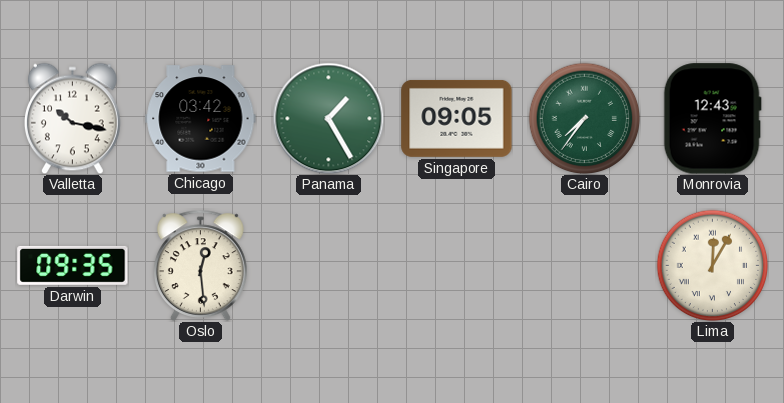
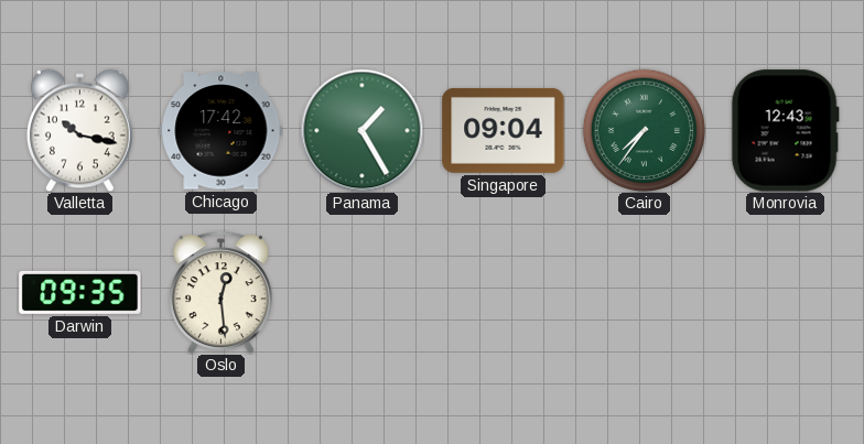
Chicago: 03:42 -> 17:42 (222, 131)
Singapore: 09:05 -> 09:04 (504, 130)
Lima: 12:05 -> none (712, 265)
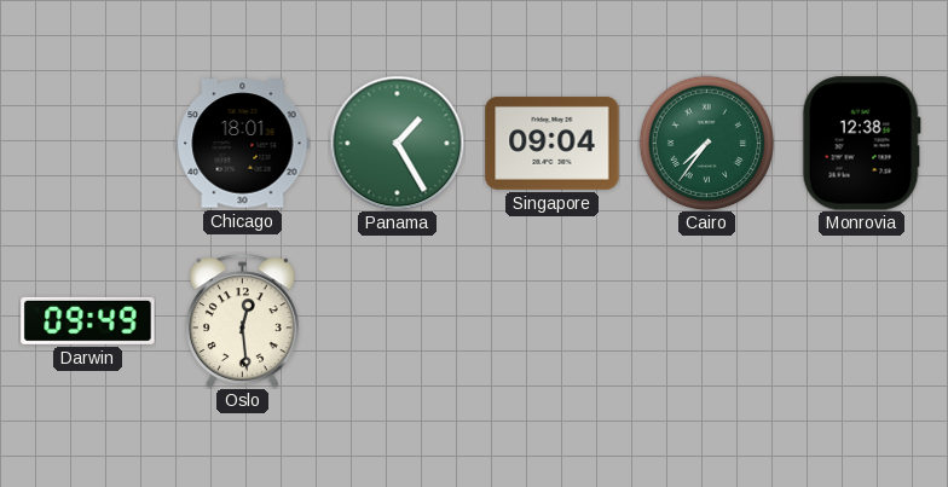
Valletta: 10:17 -> none (80, 130)
Chicago: 17:42 -> 18:01 (243, 144)
Monrovia: 12:43 -> 12:38 (861, 144)
Darwin: 09:35 -> 09:49 (88, 320)
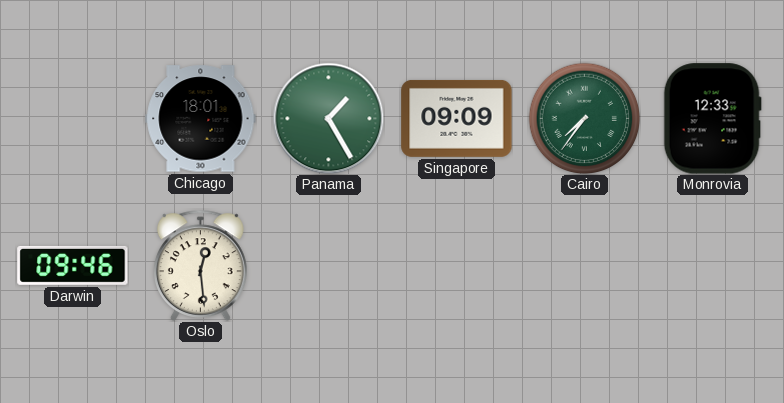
Singapore: 09:04 -> 09:09 (457, 118)
Monrovia: 12:38 -> 12:33 (712, 119)
Darwin: 09:49 -> 09:46 (73, 265)
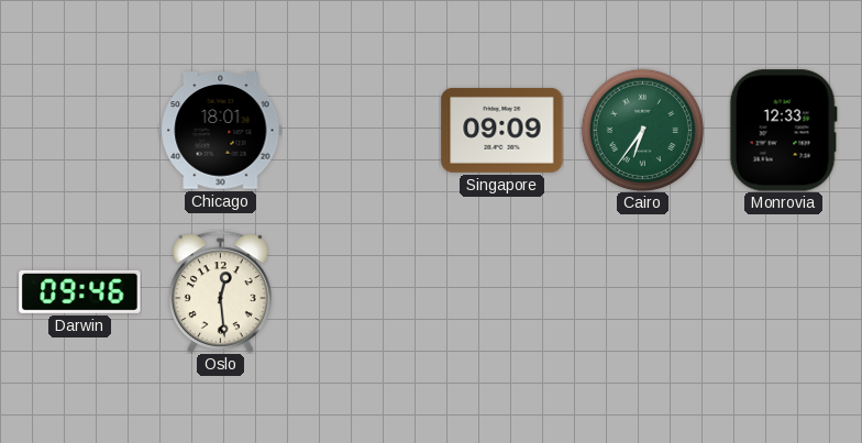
Panama: 1:25 -> none (328, 118)
Cairo: 7:36 -> 6:36 (642, 130)
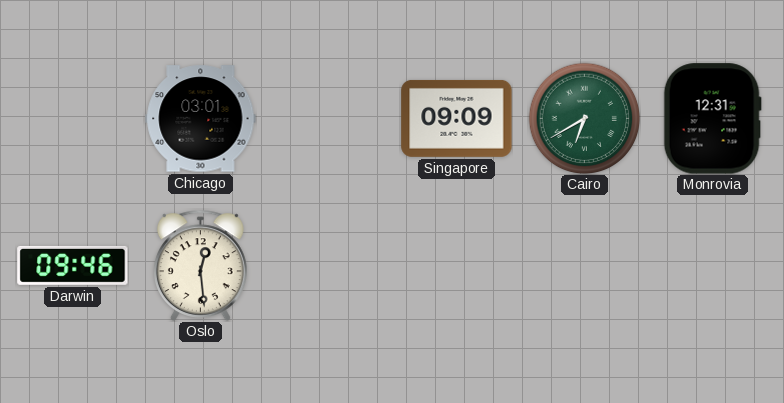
Chicago: 18:01 -> 03:01 (201, 119)
Cairo: 6:36 -> 6:40 (584, 118)
Monrovia: 12:33 -> 12:31 (712, 119)
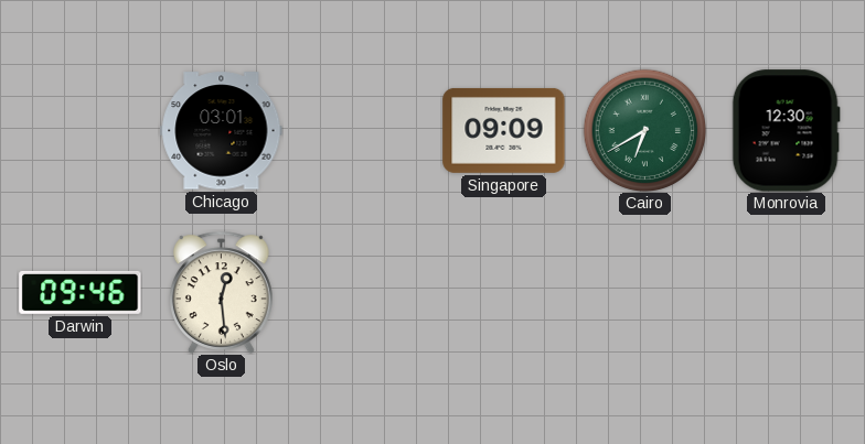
Monrovia: 12:31 -> 12:30 (786, 131)
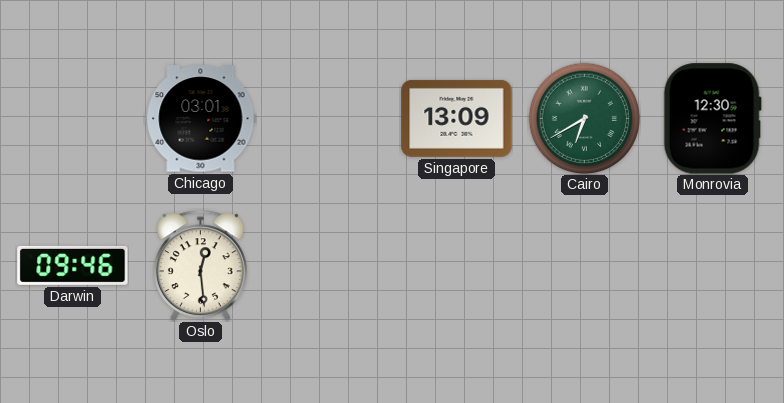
Singapore: 09:09 -> 13:09 (457, 118)
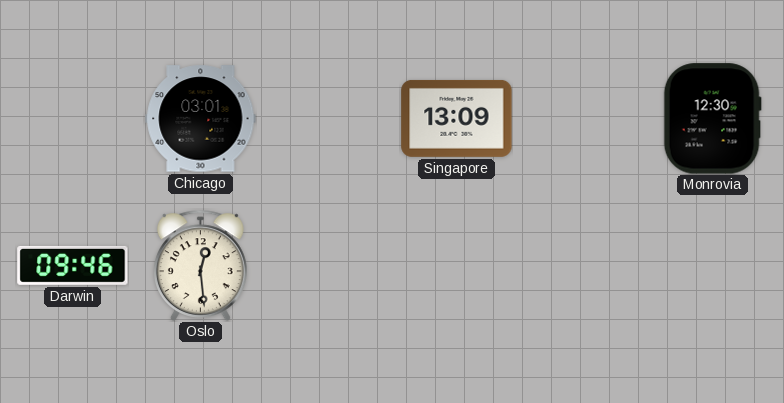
Cairo: 6:40 -> none (584, 118)
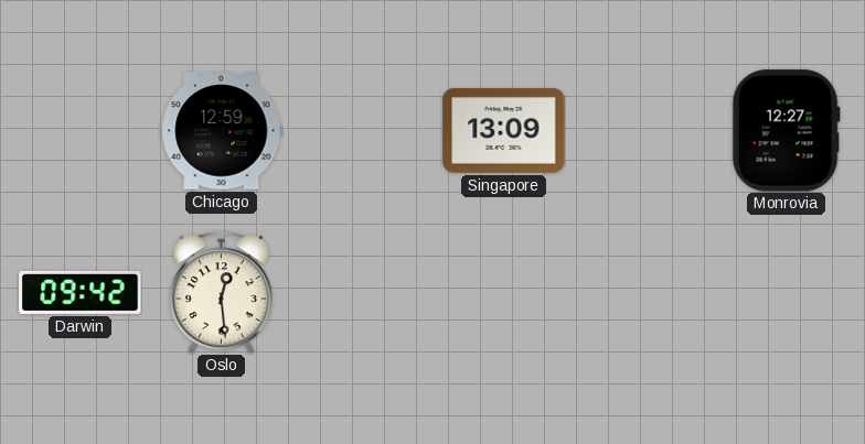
Chicago: 03:01 -> 12:59 (222, 131)
Monrovia: 12:30 -> 12:27 (786, 131)
Darwin: 09:46 -> 09:42 (81, 292)
